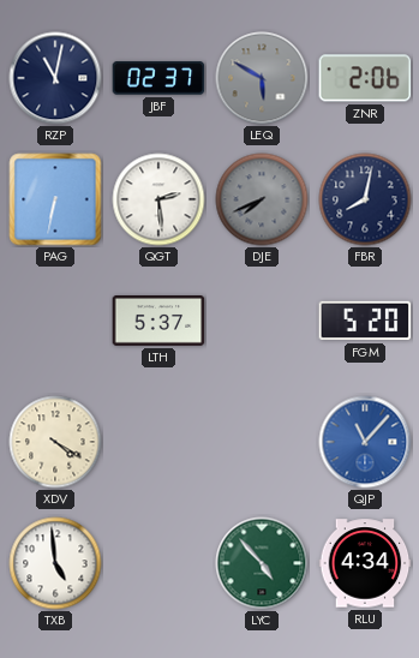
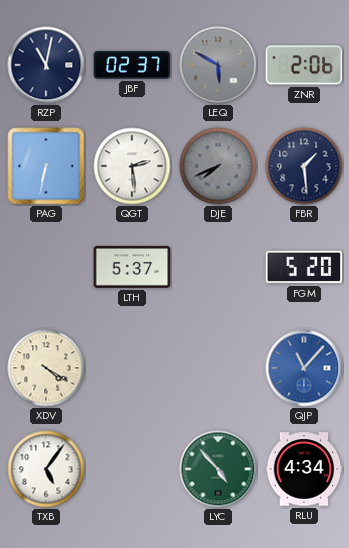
FBR: 8:02 -> 1:29 (304, 166)
TXB: 4:59 -> 5:06 (46, 469)
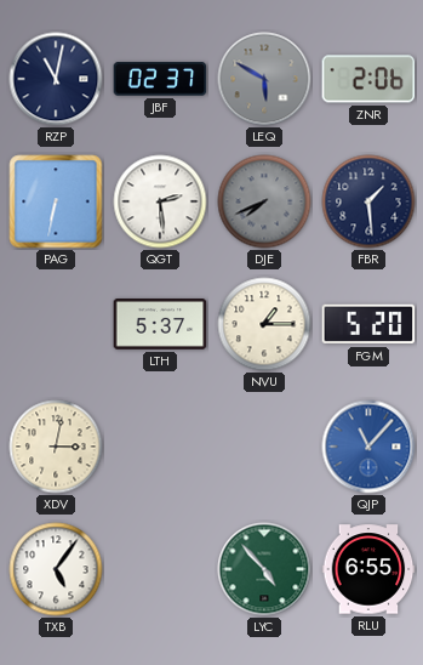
NVU: none -> 1:15 (264, 324)
XDV: 4:20 -> 3:02 (56, 447)
RLU: 4:34 -> 6:55 (368, 569)
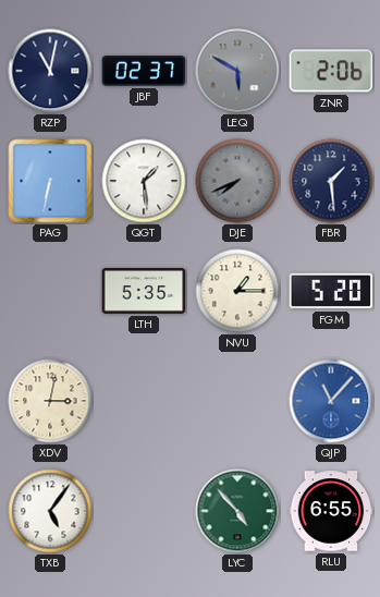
QGT: 2:29 -> 1:29 (144, 181)
LTH: 5:37 -> 5:35 (144, 292)
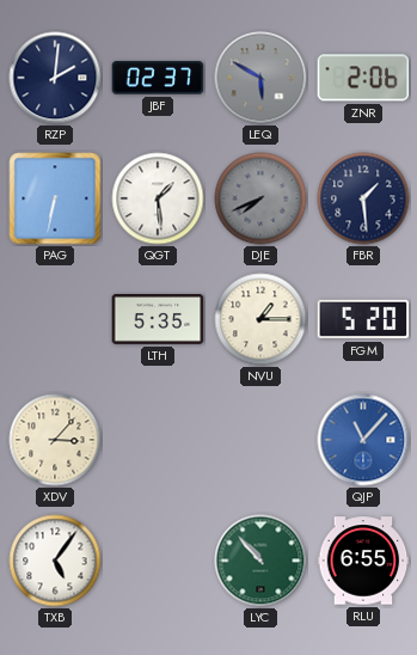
RZP: 11:02 -> 2:01 (55, 78)
XDV: 3:02 -> 3:07 (55, 440)
LYC: 4:53 -> 10:53 (260, 561)
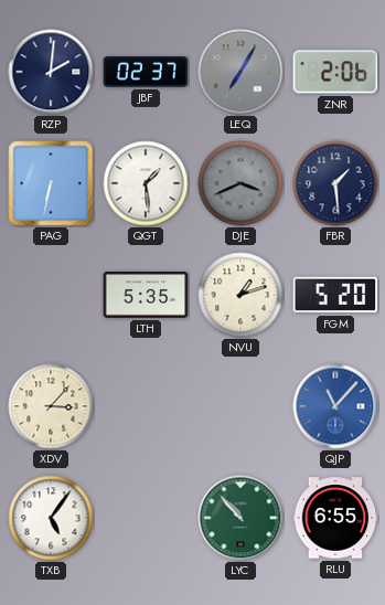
LEQ: 5:50 -> 7:05 (240, 72)
DJE: 7:41 -> 3:41 (240, 183)
NVU: 1:15 -> 1:12 (240, 295)
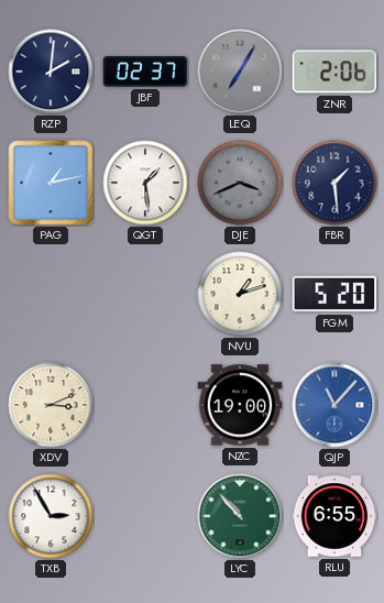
PAG: 6:32 -> 1:13 (51, 183)
LTH: 5:35 -> none (146, 296)
XDV: 3:07 -> 3:11 (51, 405)
NZC: none -> 19:00 (240, 405)
TXB: 5:06 -> 2:55 (51, 516)
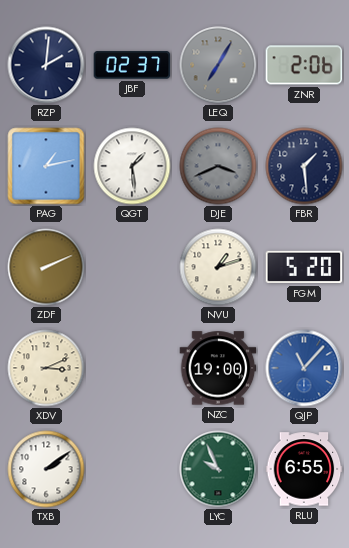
ZDF: none -> 2:11 (46, 267)
TXB: 2:55 -> 2:09 (46, 469)
LYC: 10:53 -> 9:56 (218, 469)
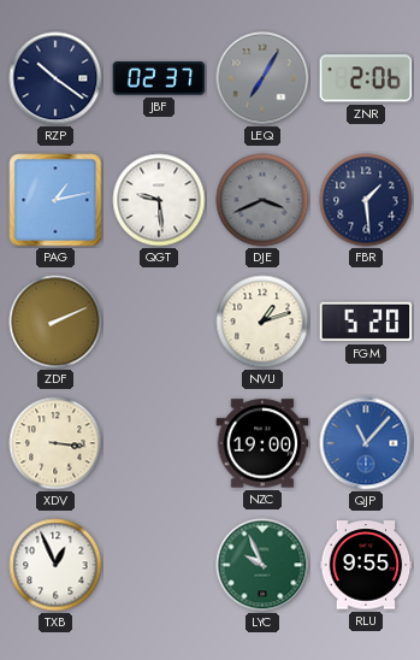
RZP: 2:01 -> 10:21 (55, 78)
QGT: 1:29 -> 9:29 (159, 200)
XDV: 3:11 -> 3:16 (55, 443)
TXB: 2:09 -> 12:56 (55, 565)
RLU: 6:55 -> 9:55 (366, 565)
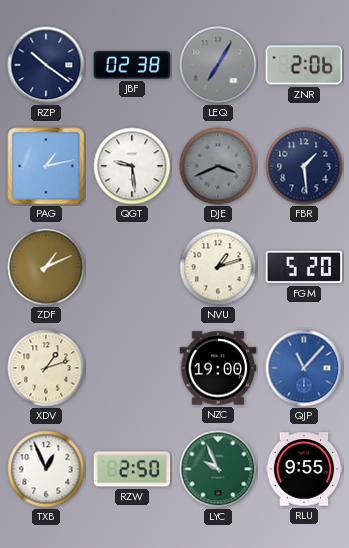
JBF: 02:37 -> 02:38 (132, 65)
ZDF: 2:11 -> 1:11 (46, 267)
XDV: 3:16 -> 1:12 (46, 368)
RZW: none -> 2:50 (132, 469)
